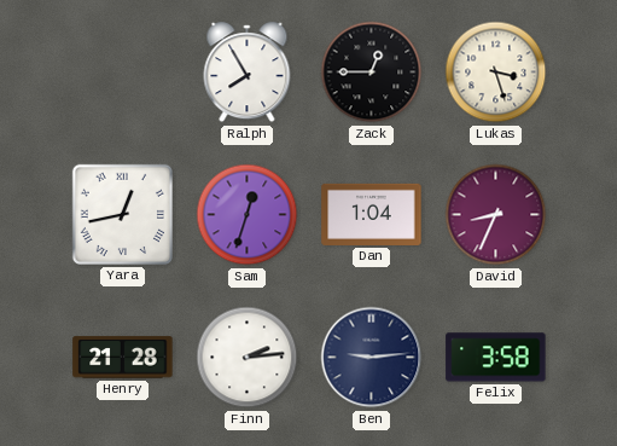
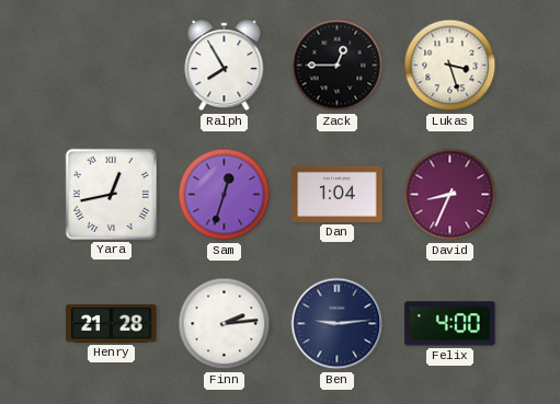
Felix: 3:58 -> 4:00 (450, 324)
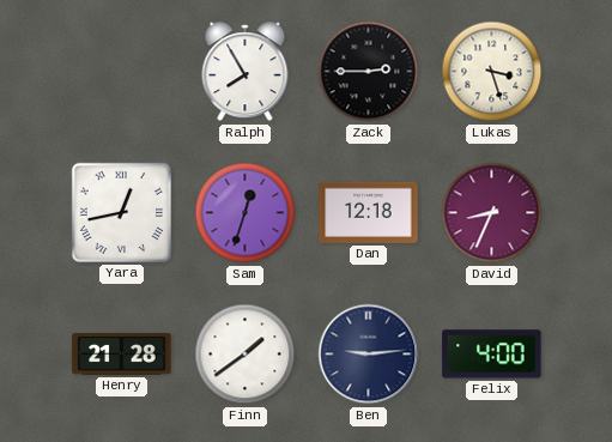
Zack: 12:45 -> 2:45 (369, 72)
Dan: 1:04 -> 12:18 (369, 212)
Finn: 2:14 -> 1:39 (246, 355)
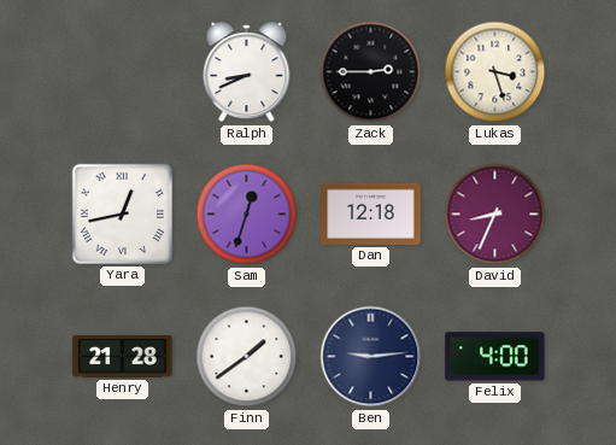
Ralph: 7:55 -> 8:41 (247, 72)
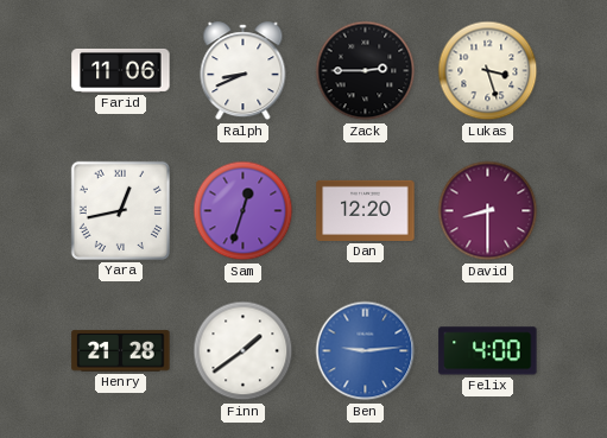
Farid: none -> 11:06 (121, 70)
Dan: 12:18 -> 12:20 (366, 210)
David: 8:34 -> 8:30 (488, 211)
Ben dial: navy -> blue (366, 351)
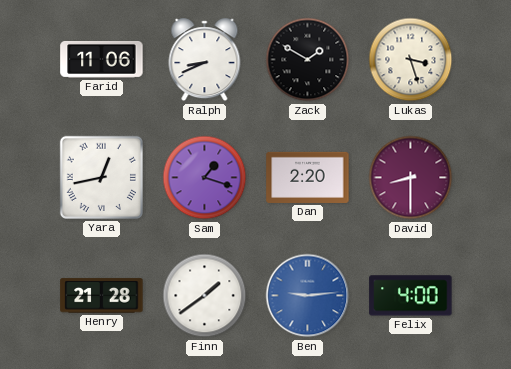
Zack: 2:45 -> 1:50 (308, 60)
Sam: 12:33 -> 1:18 (205, 178)
Dan: 12:20 -> 2:20 (308, 177)
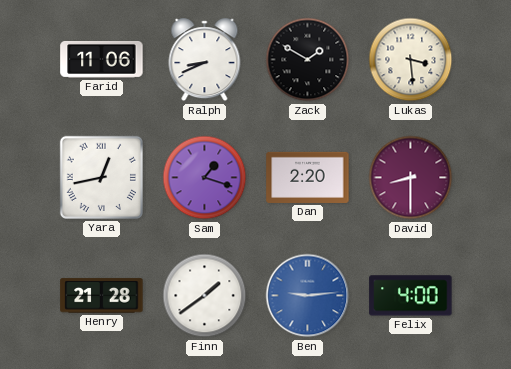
Lukas: 3:27 -> 3:29 (411, 60)
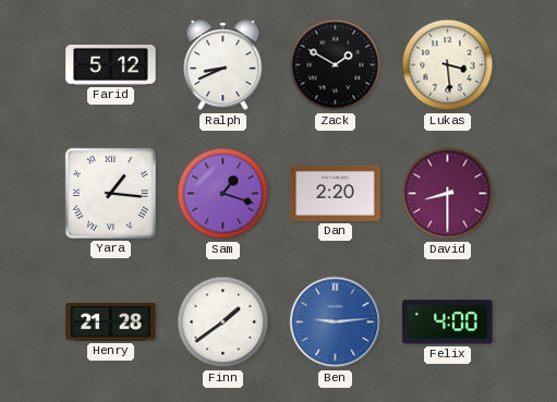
Farid: 11:06 -> 5:12 (111, 64)
Yara: 12:43 -> 1:16 (110, 193)
